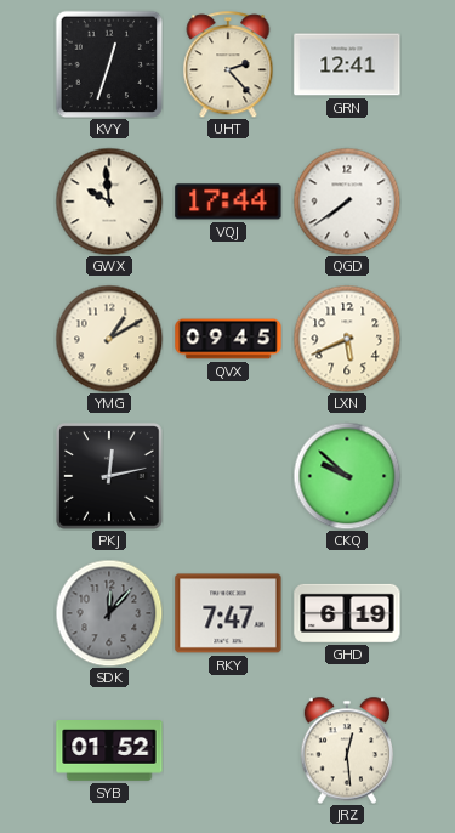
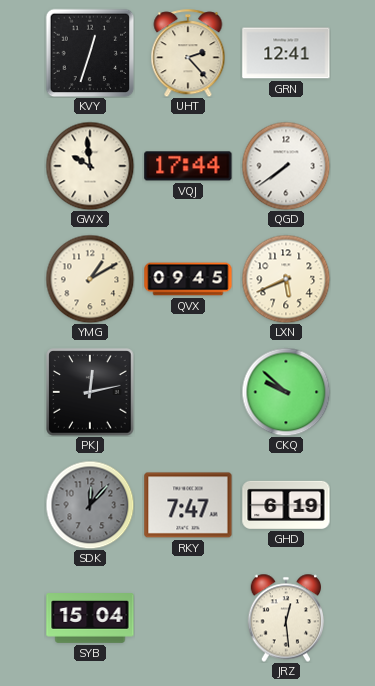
SYB: 01:52 -> 15:04 (90, 619)
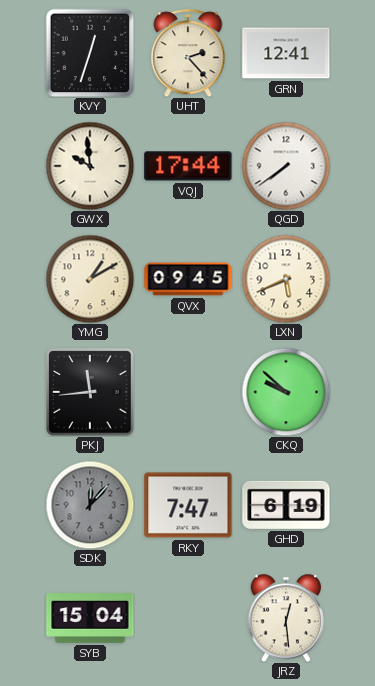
PKJ: 12:13 -> 11:44 (90, 392)
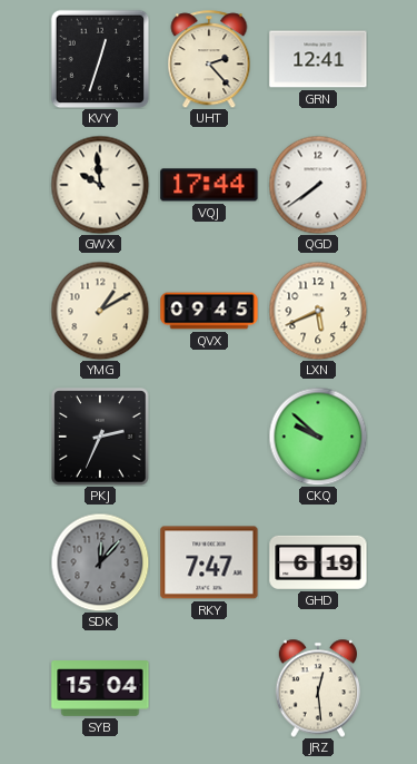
PKJ: 11:44 -> 2:34 (100, 437)
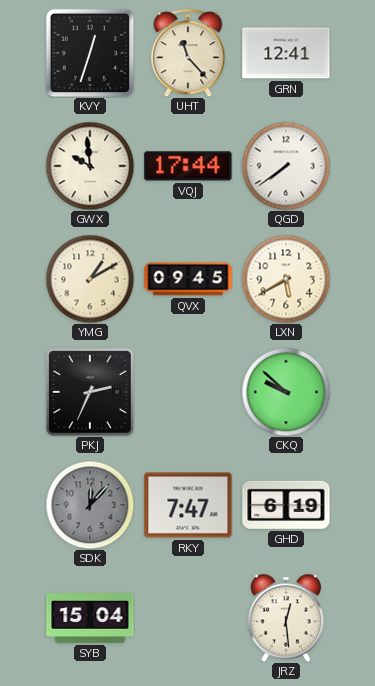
UHT: 2:23 -> 11:23 (188, 53)
LXN: 5:41 -> 5:40 (286, 279)
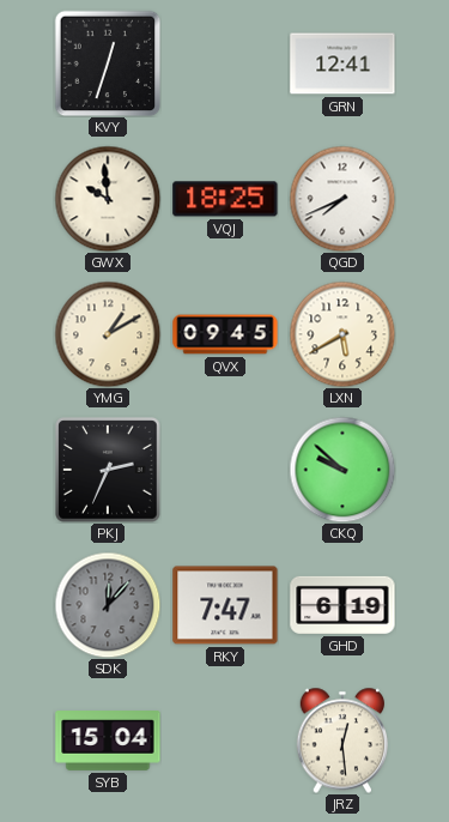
UHT: 11:23 -> none (188, 53)
VQJ: 17:44 -> 18:25 (225, 199)
QGD: 7:39 -> 7:41 (342, 199)
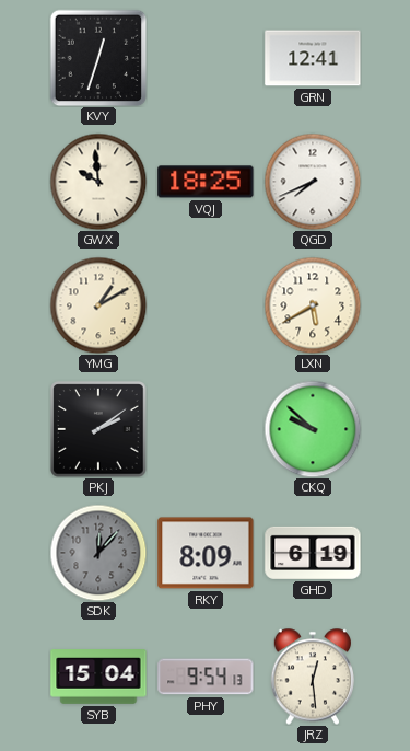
QVX: 09:45 -> none (225, 334)
PKJ: 2:34 -> 2:09 (98, 429)
RKY: 7:47 -> 8:09 (206, 553)
PHY: none -> 9:54 (206, 677)
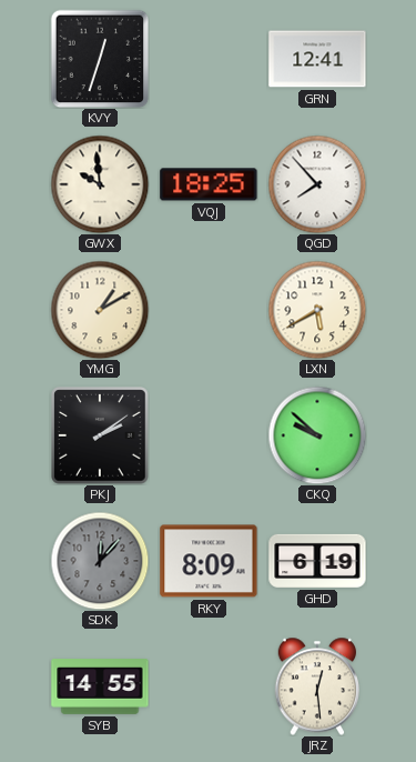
QGD: 7:41 -> 7:53 (317, 184)
SYB: 15:04 -> 14:55 (100, 688)
PHY: 9:54 -> none (206, 677)
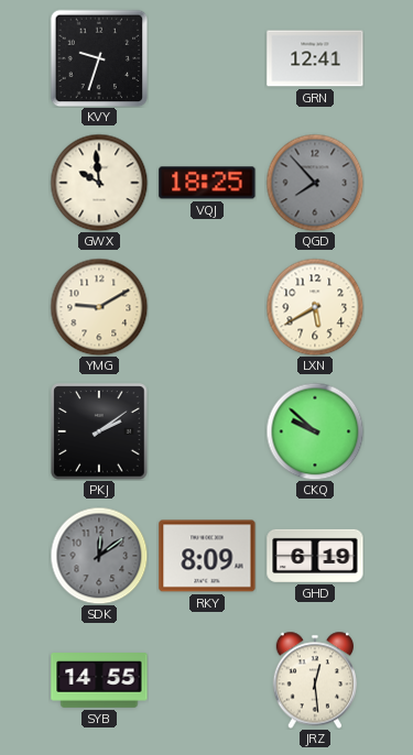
KVY: 12:33 -> 9:33 (99, 58)
QGD dial: white -> grey (315, 183)
YMG: 1:10 -> 9:10 (99, 307)
SDK: 12:07 -> 12:09 (99, 556)
